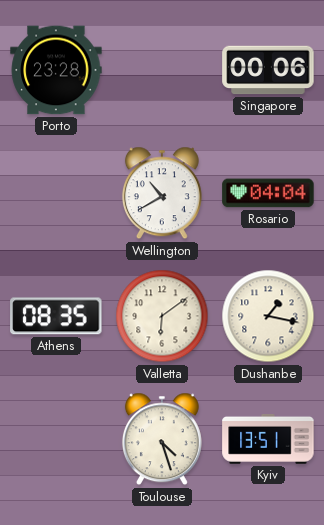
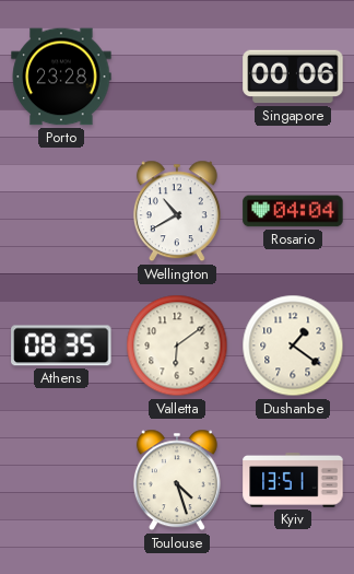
Dushanbe: 1:17 -> 1:21 (293, 345)
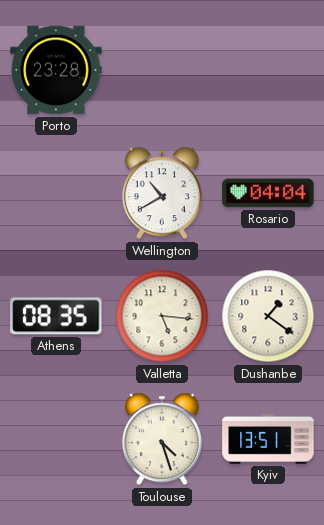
Singapore: 00:06 -> none (293, 77)
Valletta: 6:09 -> 5:16 (162, 316)
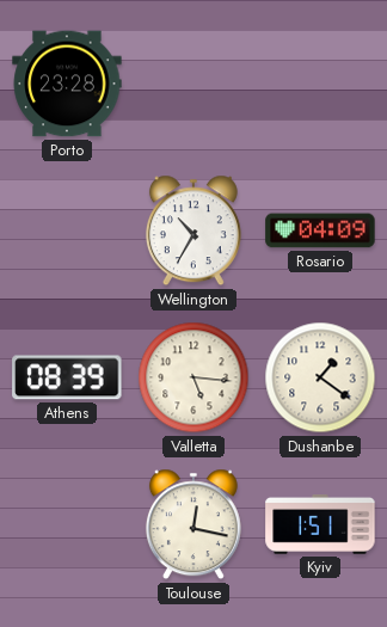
Wellington: 10:40 -> 10:35 (193, 230)
Rosario: 04:04 -> 04:09 (320, 230)
Athens: 08:35 -> 08:39 (67, 377)
Toulouse: 4:27 -> 12:17 (193, 524)
Kyiv: 13:51 -> 1:51 (320, 524)
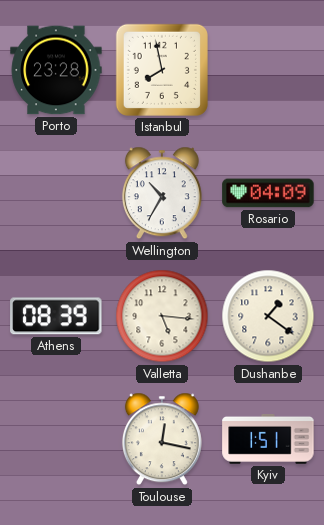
Istanbul: none -> 7:58 (162, 70)
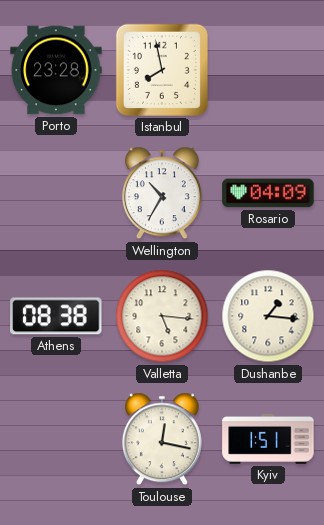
Athens: 08:39 -> 08:38 (56, 316)
Dushanbe: 1:21 -> 1:16 (268, 316)
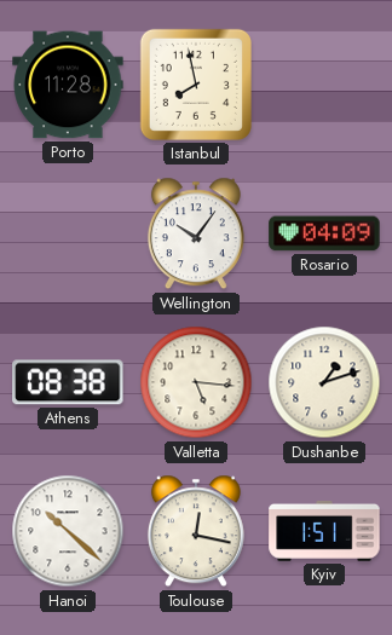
Porto: 23:28 -> 11:28 (68, 85)
Wellington: 10:35 -> 10:06 (196, 233)
Dushanbe: 1:16 -> 1:12 (324, 382)
Hanoi: none -> 10:22 (68, 531)
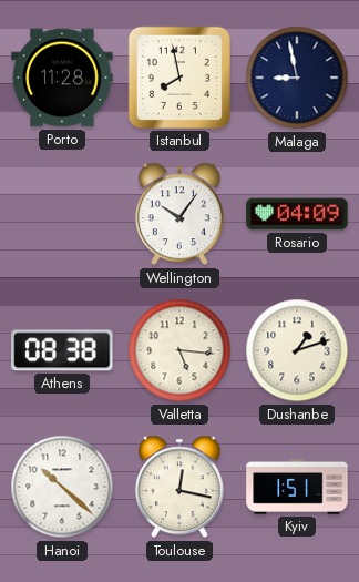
Malaga: none -> 8:58 (297, 78)
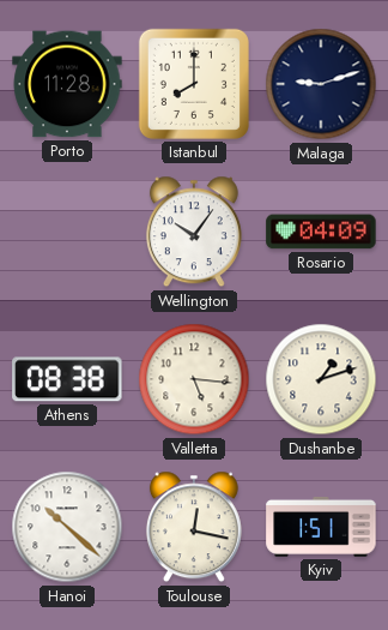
Istanbul: 7:58 -> 8:00 (194, 84)
Malaga: 8:58 -> 9:12 (321, 84)
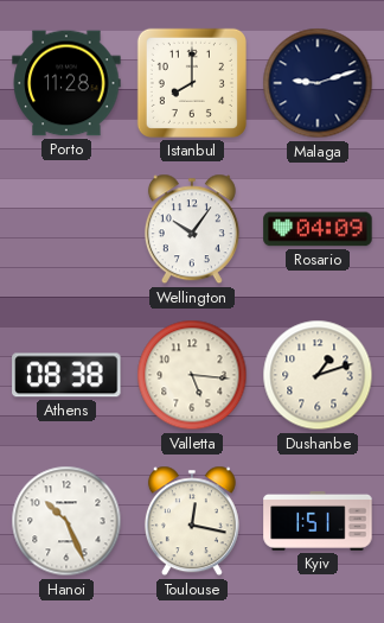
Hanoi: 10:22 -> 10:26 (66, 521)
